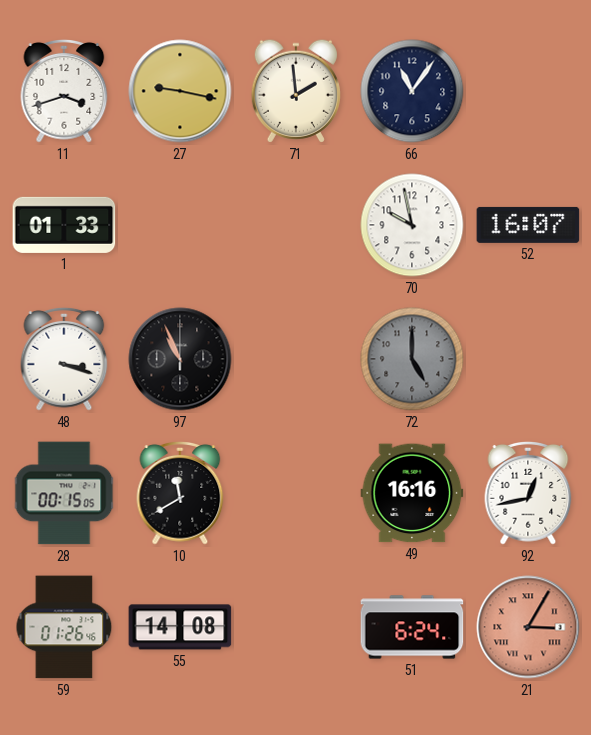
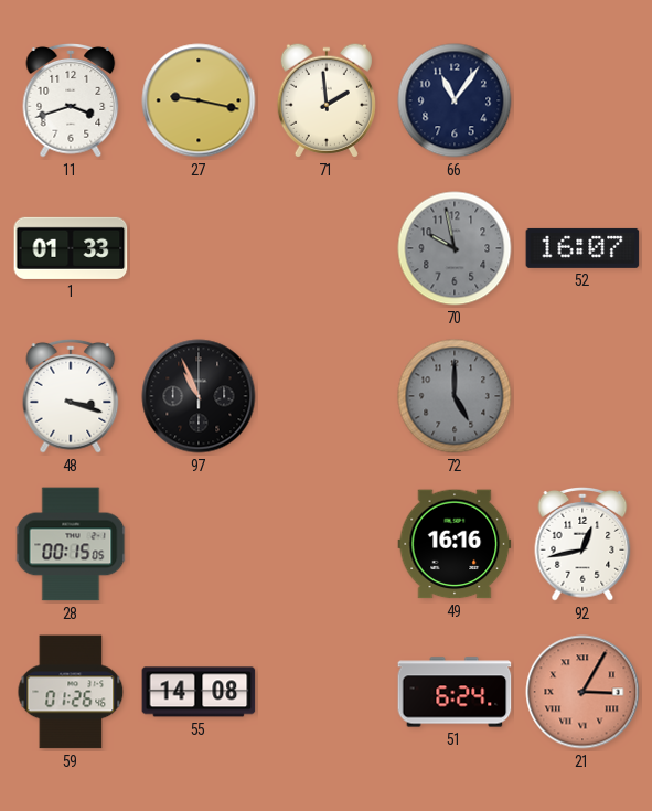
70 dial: white -> grey (455, 248)
10: 11:40 -> none (180, 494)
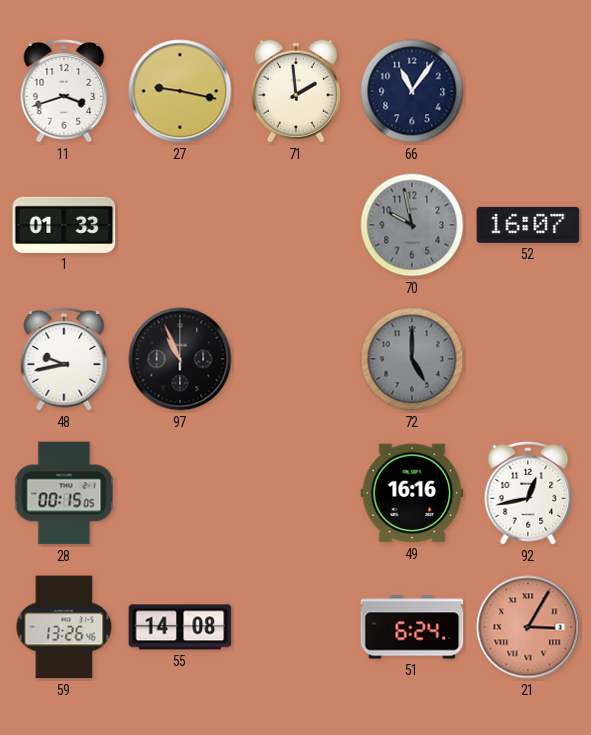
48: 3:18 -> 9:43 (64, 360)
59: 01:26 -> 13:26 (64, 627)
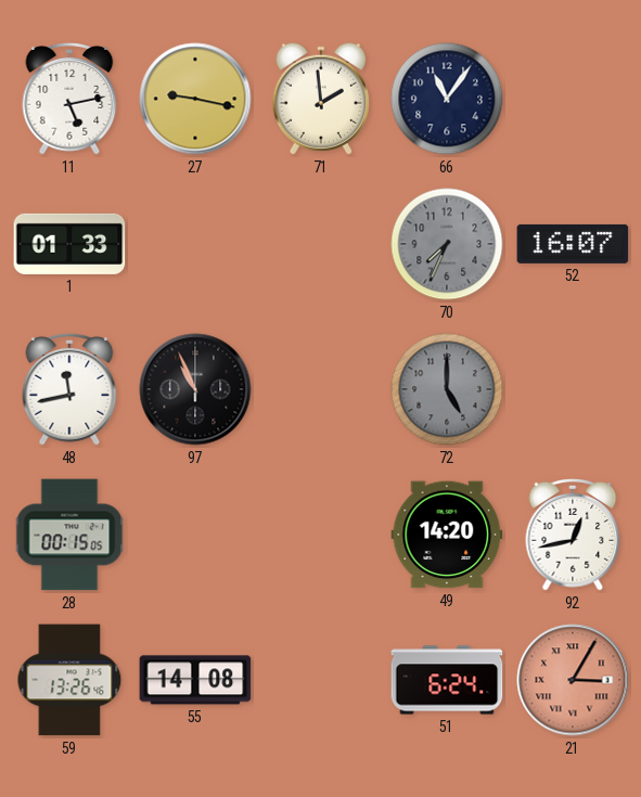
11: 3:42 -> 5:13 (69, 100)
70: 9:58 -> 7:34 (447, 244)
48: 9:43 -> 11:43 (69, 390)
49: 16:16 -> 14:20 (447, 535)
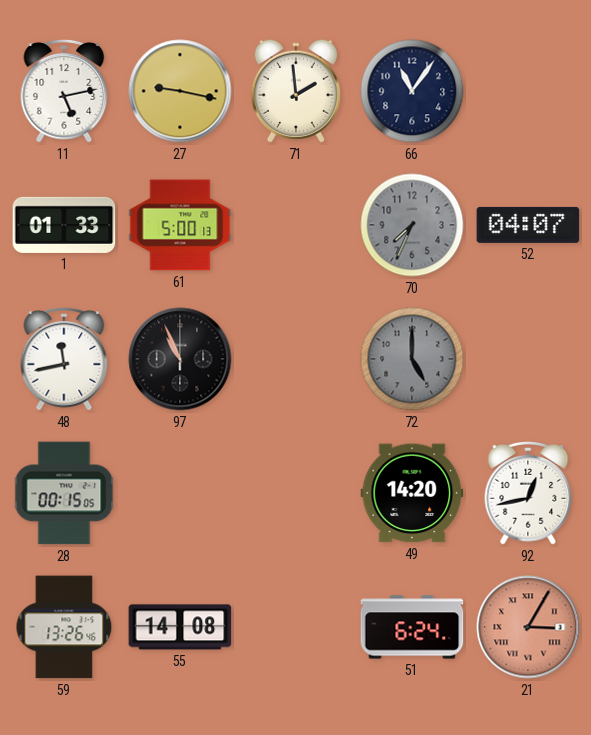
61: none -> 5:00 (180, 225)
52: 16:07 -> 04:07 (528, 225)
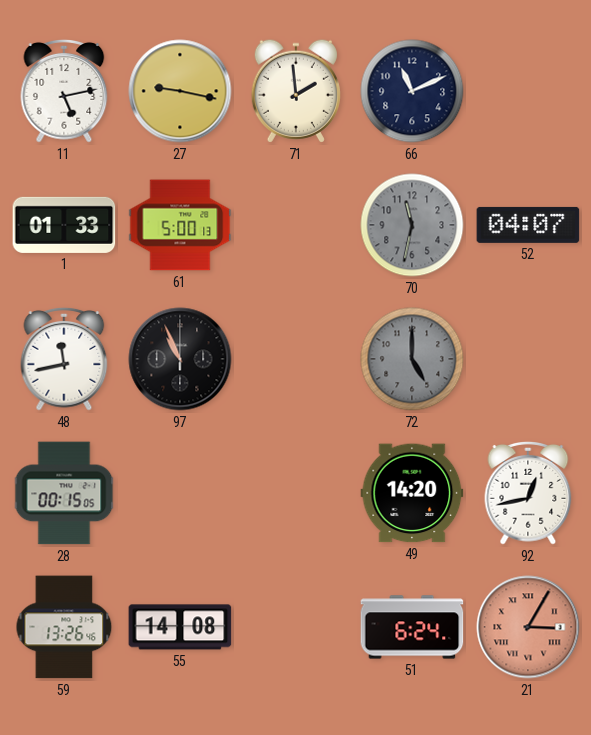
66: 11:06 -> 11:11 (412, 91)
70: 7:34 -> 11:32 (412, 225)
